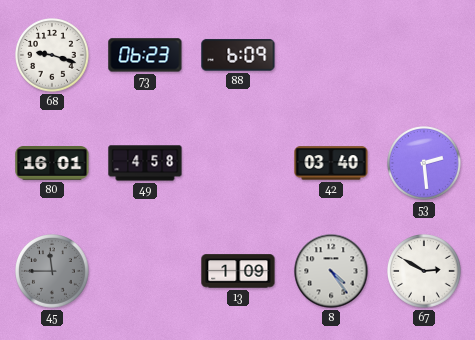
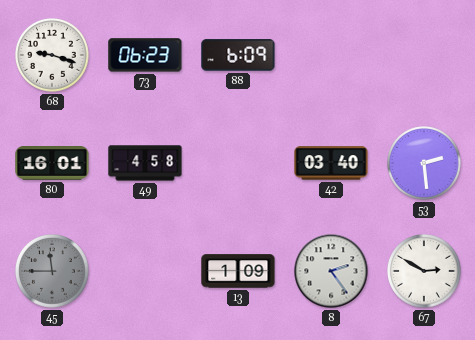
8: 4:24 -> 2:24 (331, 271)
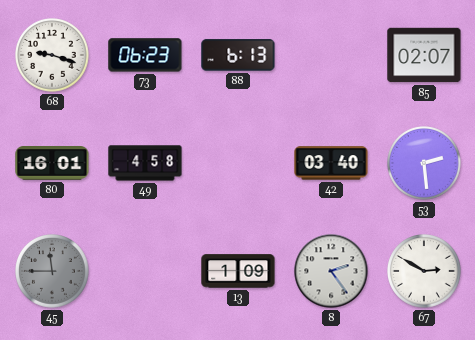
88: 6:09 -> 6:13 (238, 55)
85: none -> 02:07 (424, 55)
